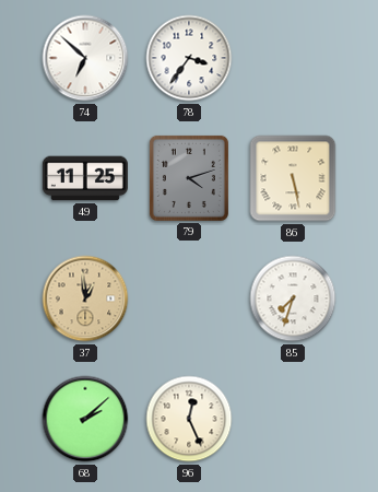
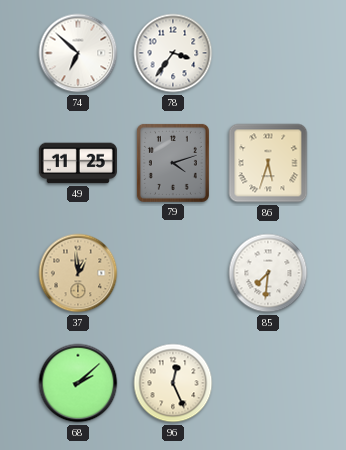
86: 5:28 -> 5:33 (268, 163)
85: 7:33 -> 7:31 (268, 273)
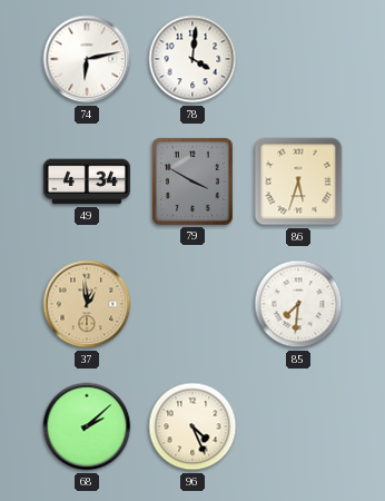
74: 6:52 -> 6:13 (87, 59)
78: 3:36 -> 4:01 (192, 59)
49: 11:25 -> 4:34 (87, 181)
79: 4:12 -> 3:50 (192, 181)
96: 12:26 -> 4:26 (192, 426)
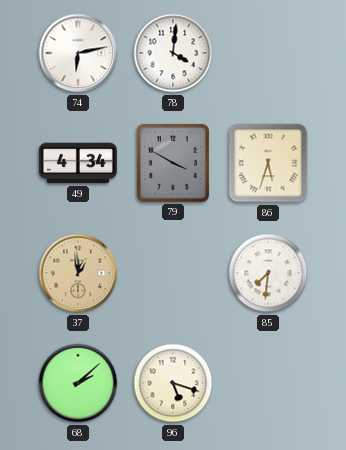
96: 4:26 -> 5:18 (173, 383)
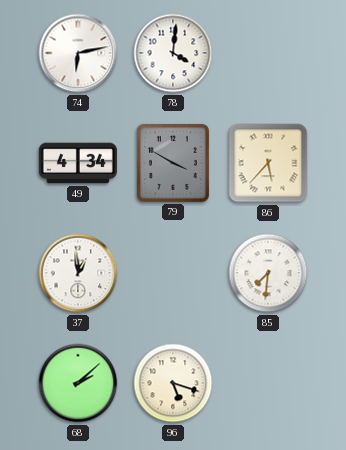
86: 5:33 -> 5:37 (268, 163)
37 dial: champagne -> white (78, 273)
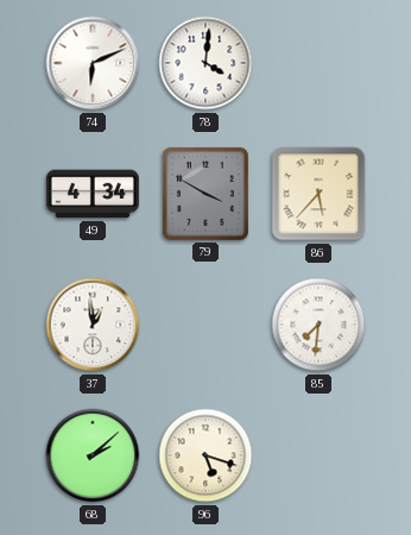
74: 6:13 -> 6:11 (93, 63)
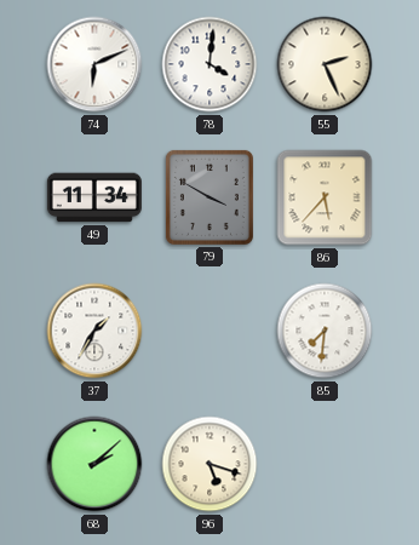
55: none -> 2:26 (325, 64)
49: 4:34 -> 11:34 (94, 197)
37: 12:59 -> 1:35 (94, 331)
